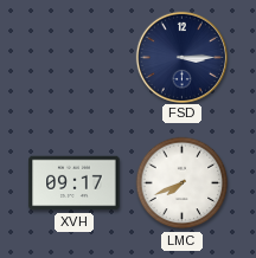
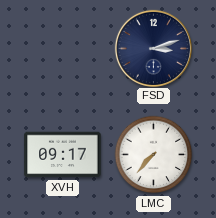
FSD: 3:15 -> 3:12 (153, 48)
LMC: 7:41 -> 7:37 (154, 155)
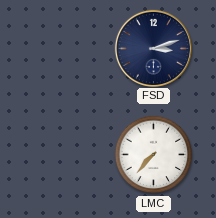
XVH: 09:17 -> none (63, 155)
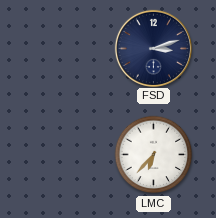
LMC: 7:37 -> 6:37 (154, 155)
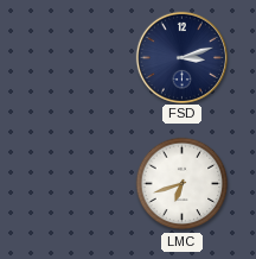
LMC: 6:37 -> 6:42 (183, 184)
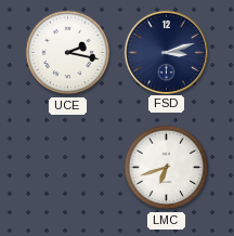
UCE: none -> 2:17 (68, 53)
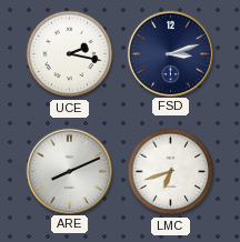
ARE: none -> 8:11 (69, 171)
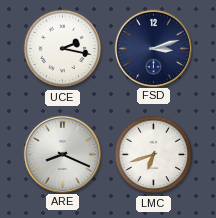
ARE: 8:11 -> 8:19 (62, 154)
